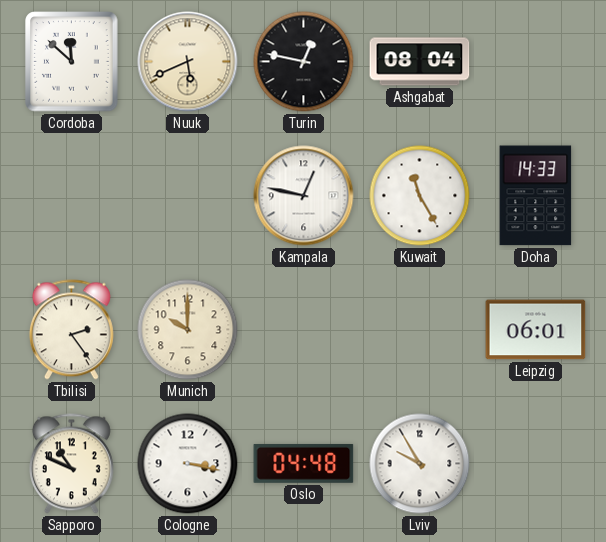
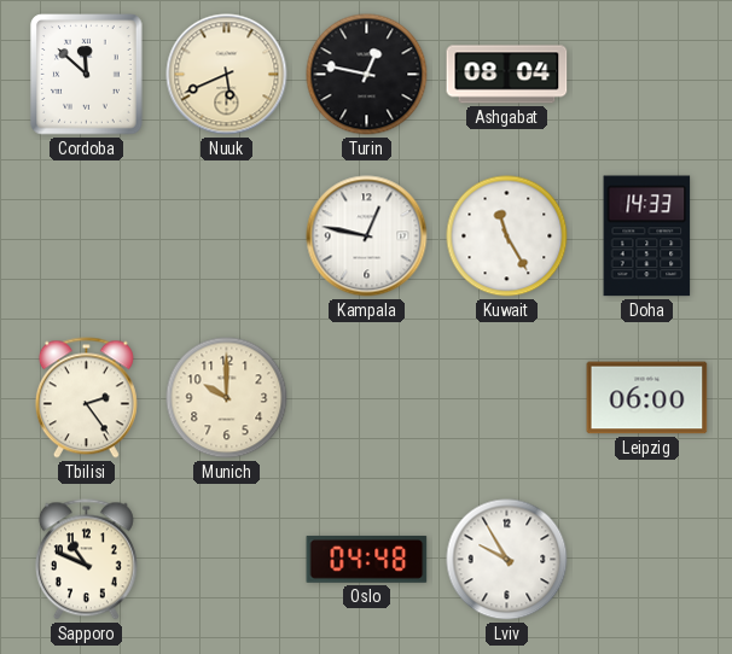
Leipzig: 06:01 -> 06:00 (647, 398)
Cologne: 3:17 -> none (188, 464)
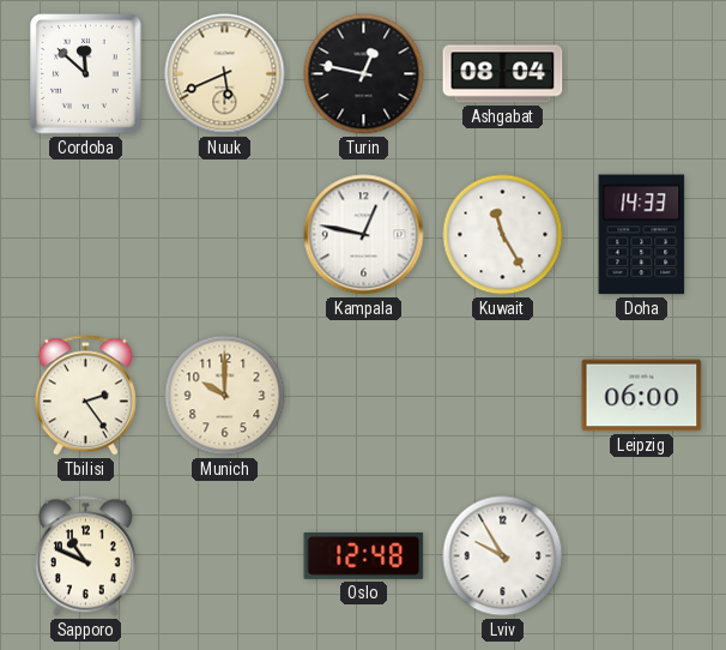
Oslo: 04:48 -> 12:48 (364, 555)
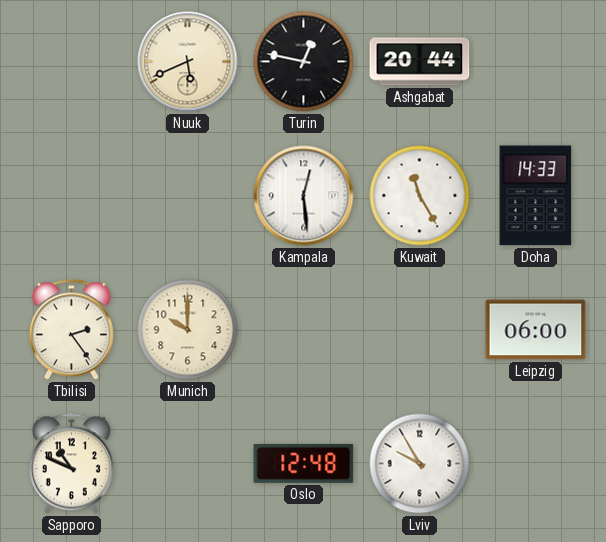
Cordoba: 11:52 -> none (86, 74)
Ashgabat: 08:04 -> 20:44 (420, 62)
Kampala: 12:47 -> 12:29 (304, 196)
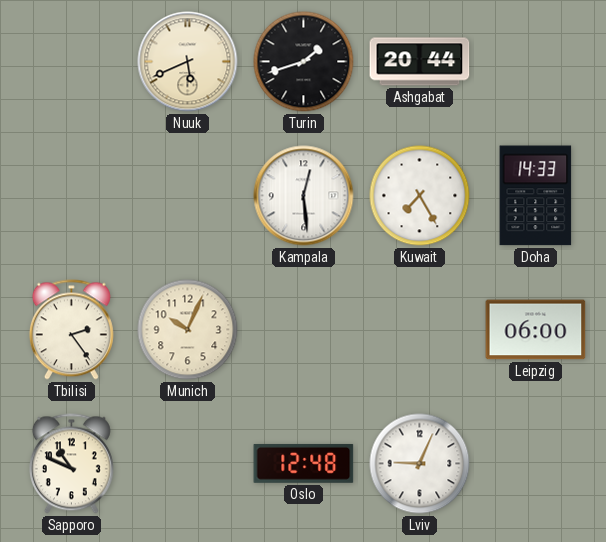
Turin: 12:47 -> 1:42 (304, 62)
Kuwait: 11:25 -> 7:25 (420, 196)
Munich: 10:00 -> 10:04 (188, 330)
Lviv: 9:55 -> 9:04 (420, 464)
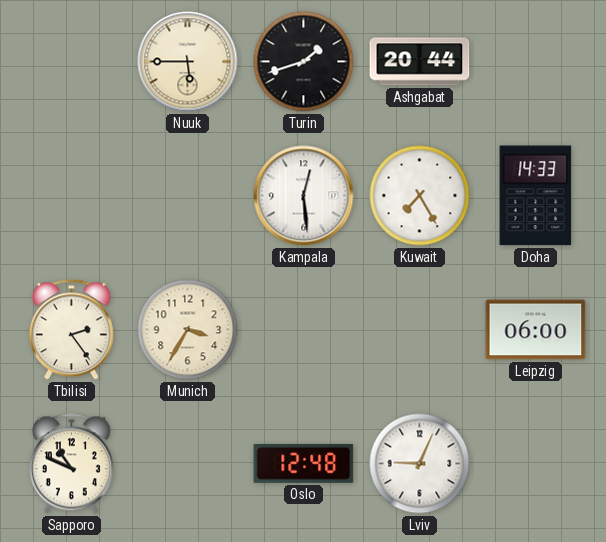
Nuuk: 5:41 -> 5:45 (188, 62)
Munich: 10:04 -> 3:35 (188, 330)
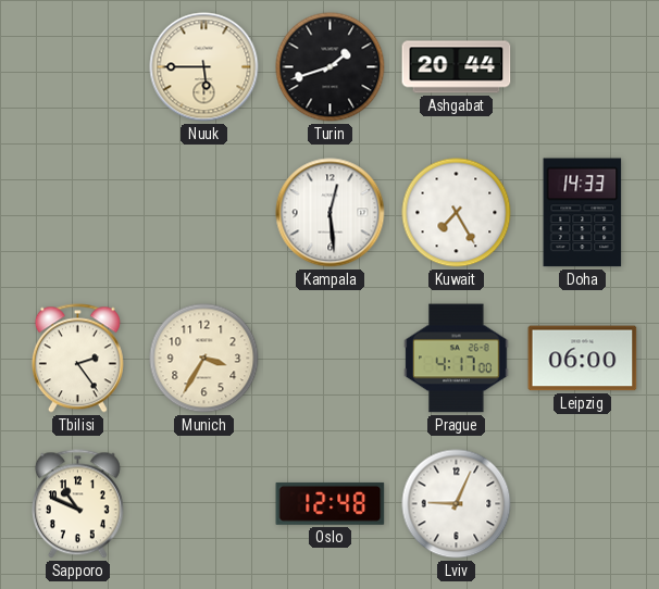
Prague: none -> 4:17 (457, 359)
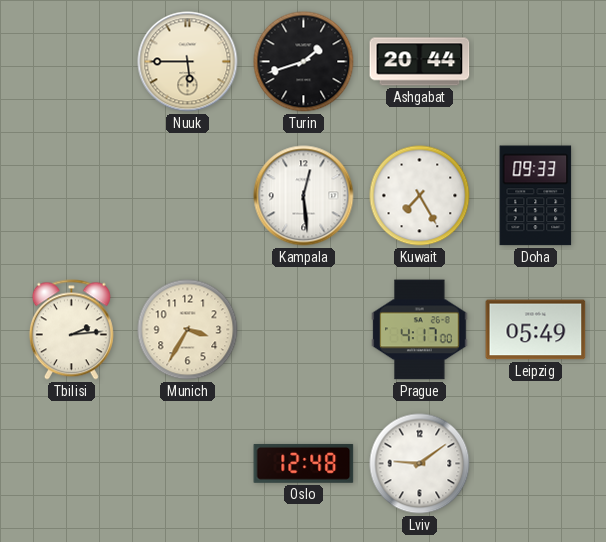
Doha: 14:33 -> 09:33 (536, 196)
Tbilisi: 2:24 -> 2:14 (71, 330)
Leipzig: 06:00 -> 05:49 (536, 330)
Sapporo: 10:49 -> none (77, 504)
Lviv: 9:04 -> 9:09 (420, 464)
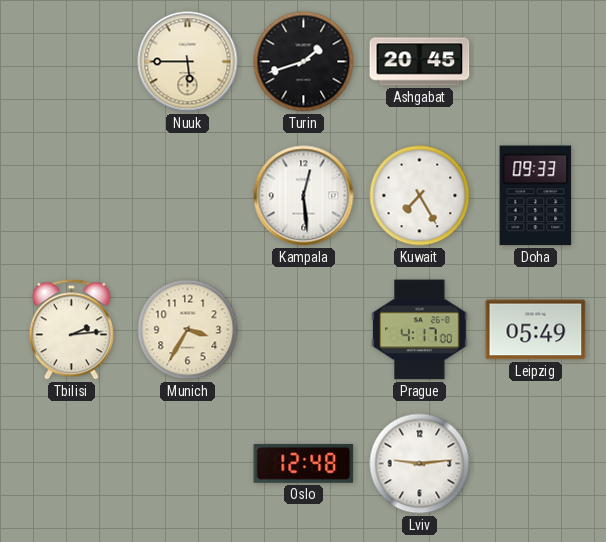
Ashgabat: 20:44 -> 20:45 (420, 62)
Lviv: 9:09 -> 9:14 (420, 464)
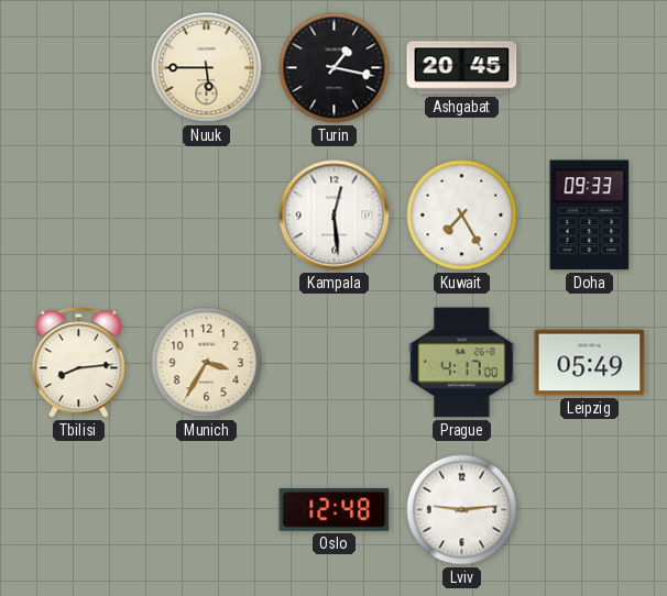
Turin: 1:42 -> 1:17 (335, 68)
Tbilisi: 2:14 -> 8:14 (78, 363)
